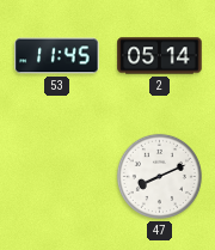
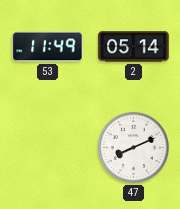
53: 11:45 -> 11:49 (48, 47)
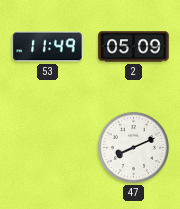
2: 05:14 -> 05:09 (134, 47)
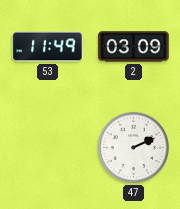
2: 05:09 -> 03:09 (134, 47)
47: 8:11 -> 2:11 (133, 147)
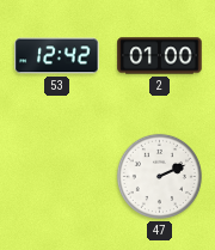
53: 11:49 -> 12:42 (57, 56)
2: 03:09 -> 01:00 (160, 56)
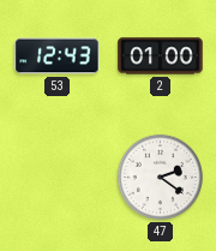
53: 12:42 -> 12:43 (58, 56)
47: 2:11 -> 2:21 (160, 177)
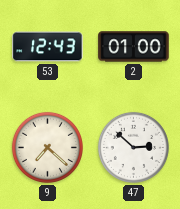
9: none -> 7:22 (47, 147)
47: 2:21 -> 2:52 (133, 147)
